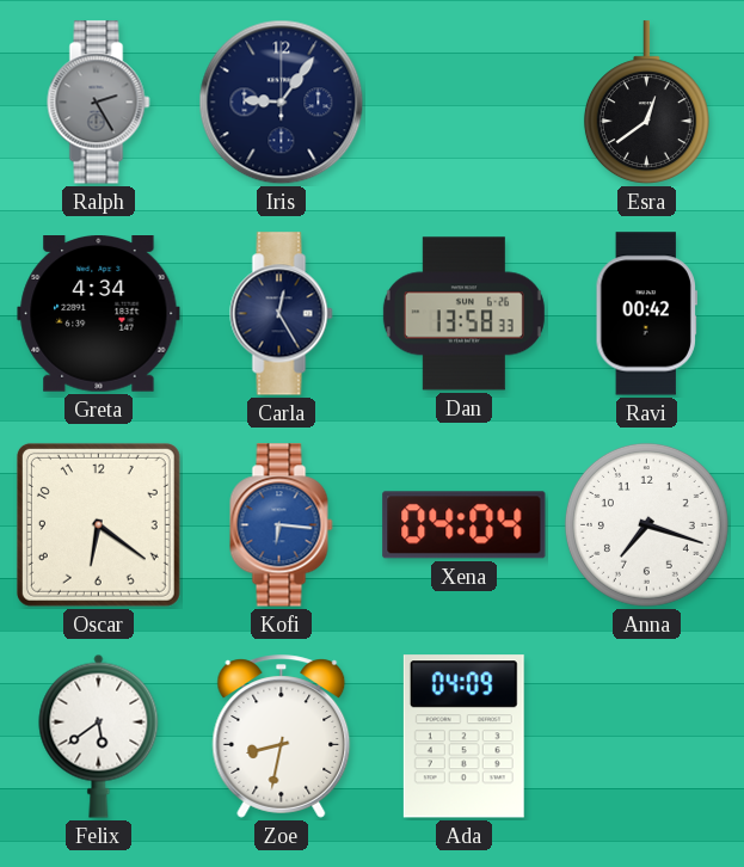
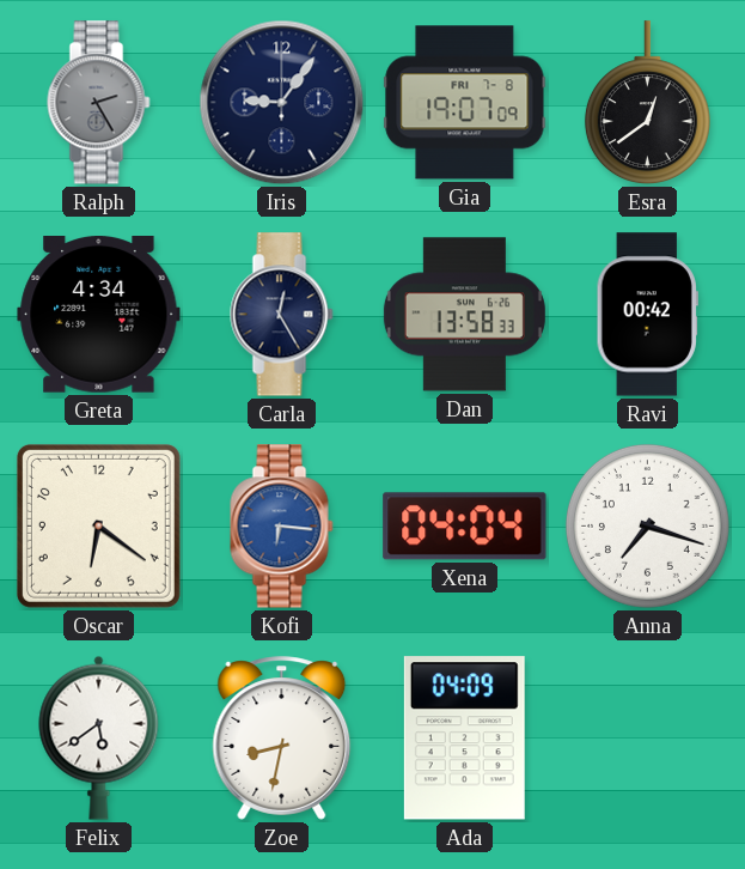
Gia: none -> 19:07 (465, 103)
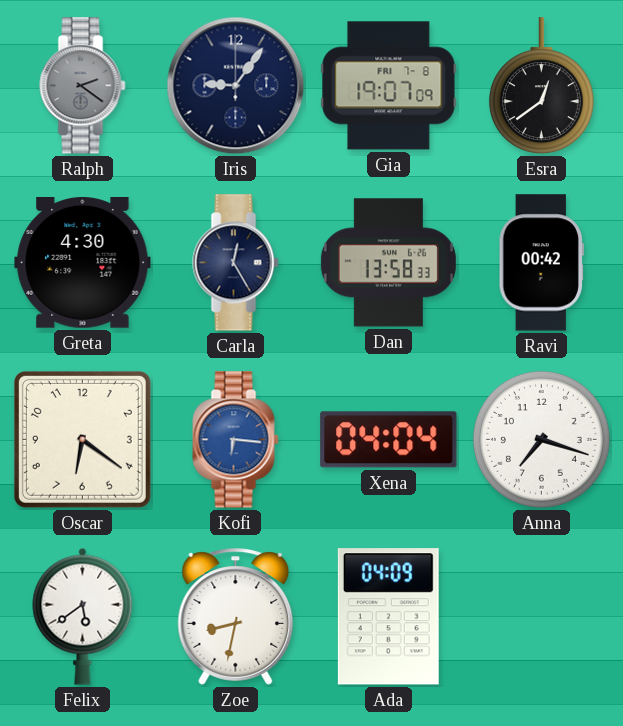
Ralph: 2:25 -> 2:21 (83, 86)
Greta: 4:34 -> 4:30 (83, 263)
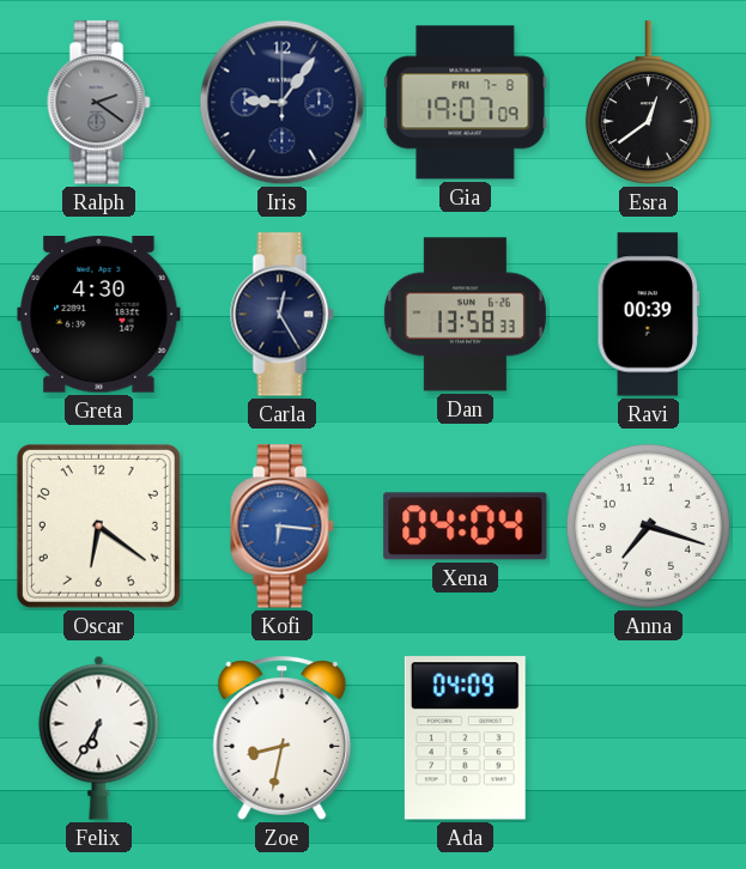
Ravi: 00:42 -> 00:39 (648, 315)
Felix: 5:39 -> 6:35 (99, 737)
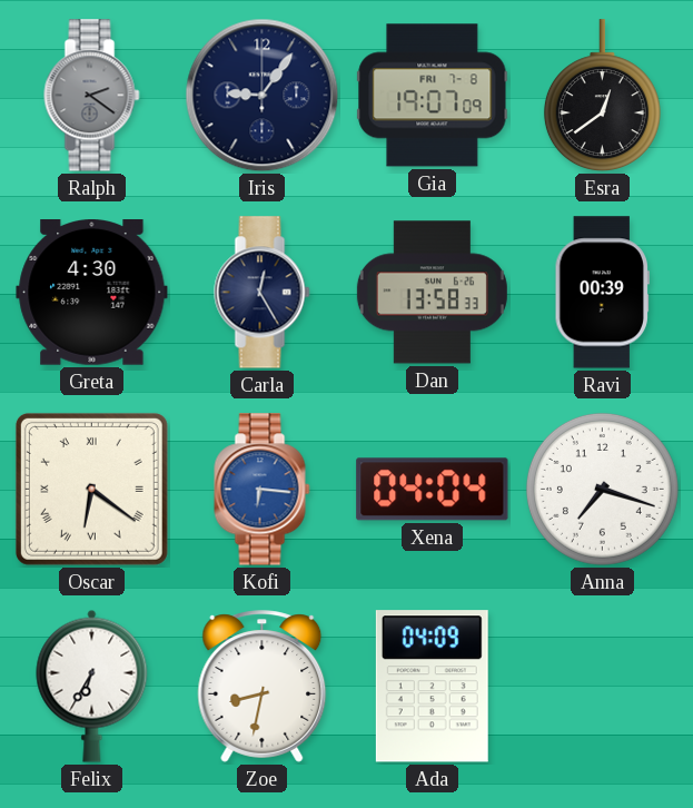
Oscar numerals: Arabic -> Roman (91, 489)
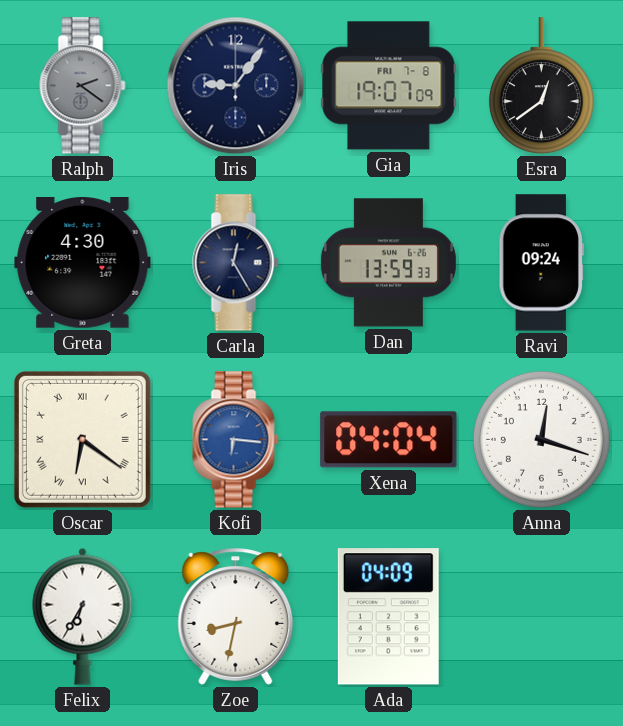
Dan: 13:58 -> 13:59 (388, 263)
Ravi: 00:39 -> 09:24 (541, 263)
Anna: 7:18 -> 12:18 (541, 439)
